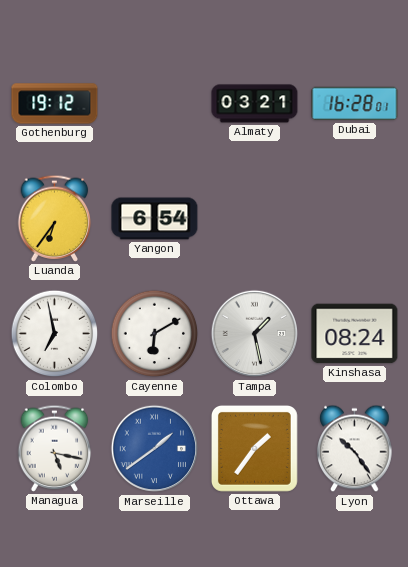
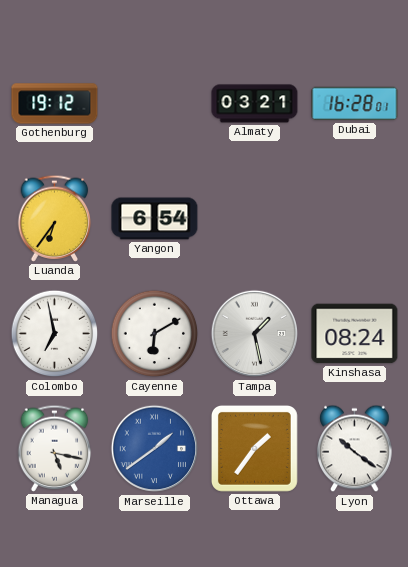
Lyon: 10:24 -> 10:21 (355, 449)
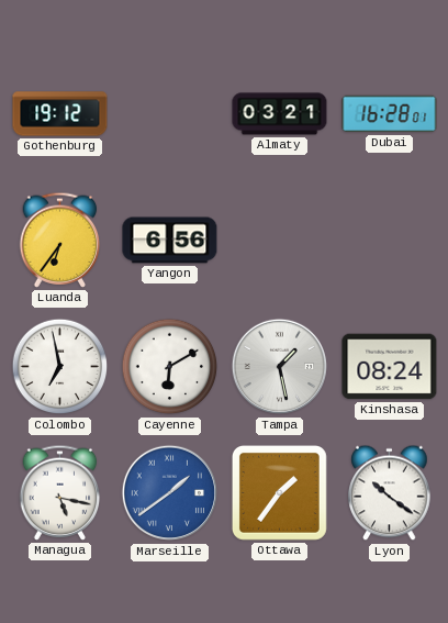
Yangon: 6:54 -> 6:56 (170, 241)
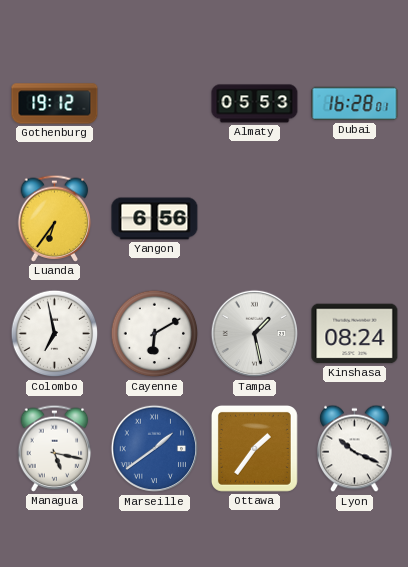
Almaty: 03:21 -> 05:53 (255, 104)
Lyon: 10:21 -> 10:19 (355, 449)
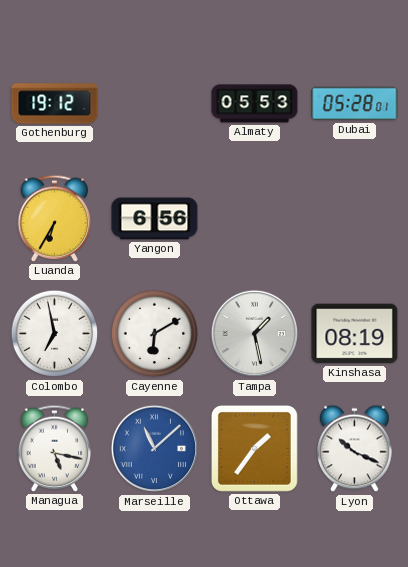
Dubai: 16:28 -> 05:28 (355, 104)
Luanda: 6:36 -> 6:35 (55, 218)
Kinshasa: 08:24 -> 08:19 (355, 334)
Marseille: 1:39 -> 11:08 (155, 449)
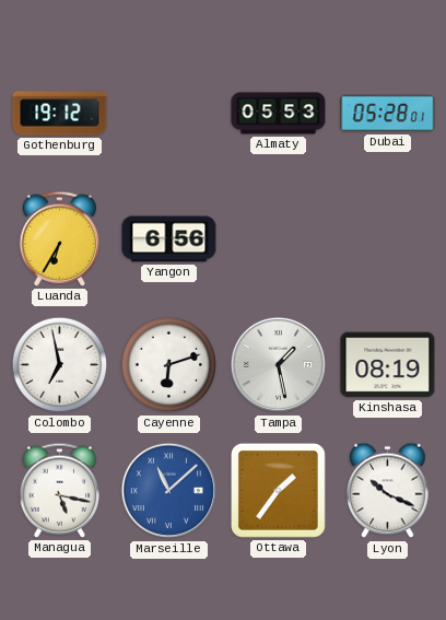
Cayenne: 6:10 -> 6:12 (169, 365)
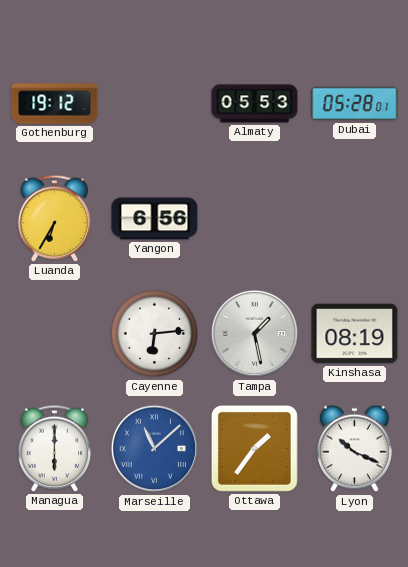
Colombo: 6:58 -> none (60, 365)
Cayenne: 6:12 -> 6:14 (155, 334)
Managua: 5:17 -> 6:00 (55, 448)
